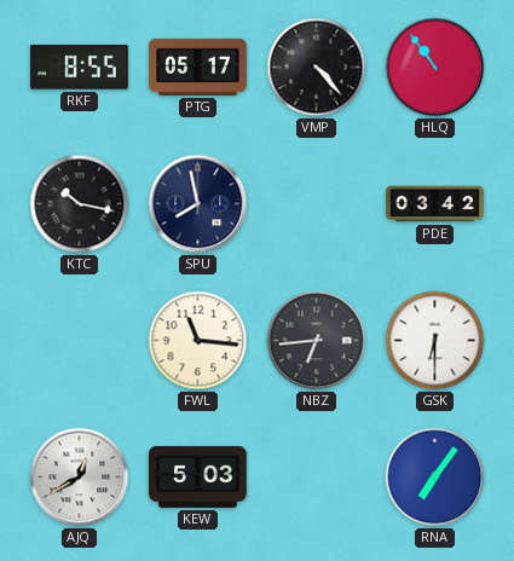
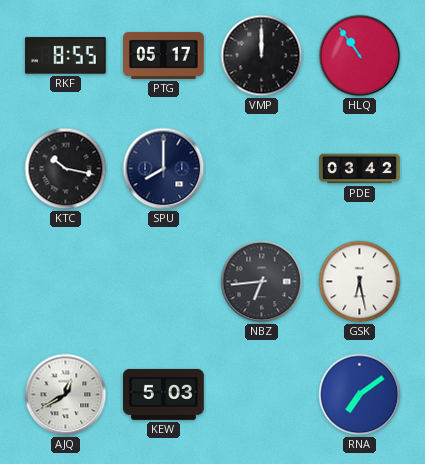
VMP: 4:23 -> 12:00 (262, 56)
SPU: 7:58 -> 8:00 (164, 169)
FWL: 11:16 -> none (198, 341)
GSK: 6:30 -> 6:28 (360, 282)
RNA: 7:06 -> 7:09 (360, 395)
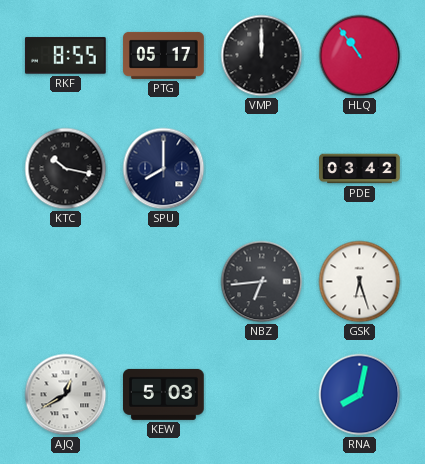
GSK: 6:28 -> 6:27 (360, 282)
RNA: 7:09 -> 8:02 (360, 395)
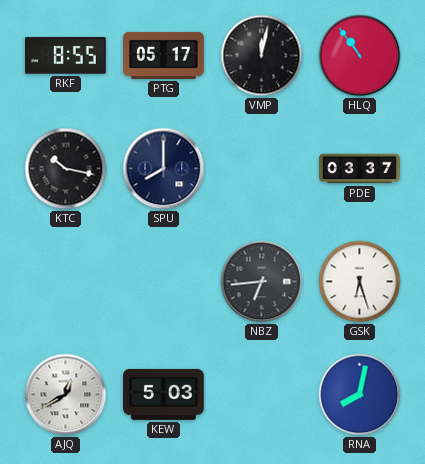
VMP: 12:00 -> 12:02 (262, 56)
PDE: 03:42 -> 03:37 (360, 169)
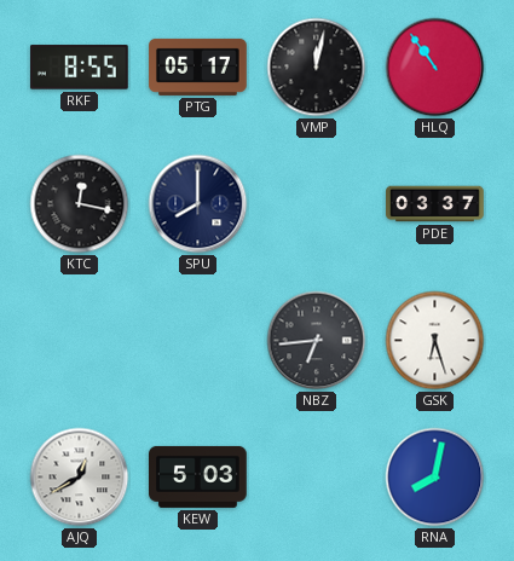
KTC: 10:17 -> 12:17 (80, 204)
